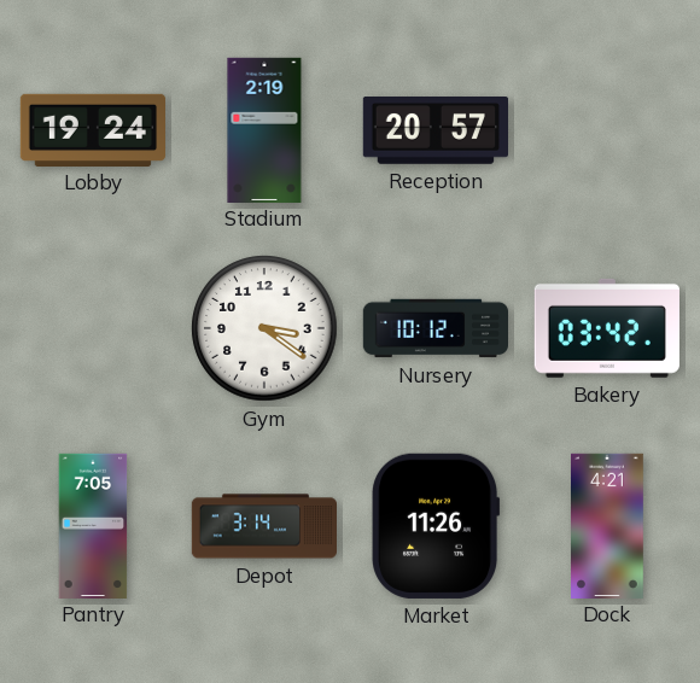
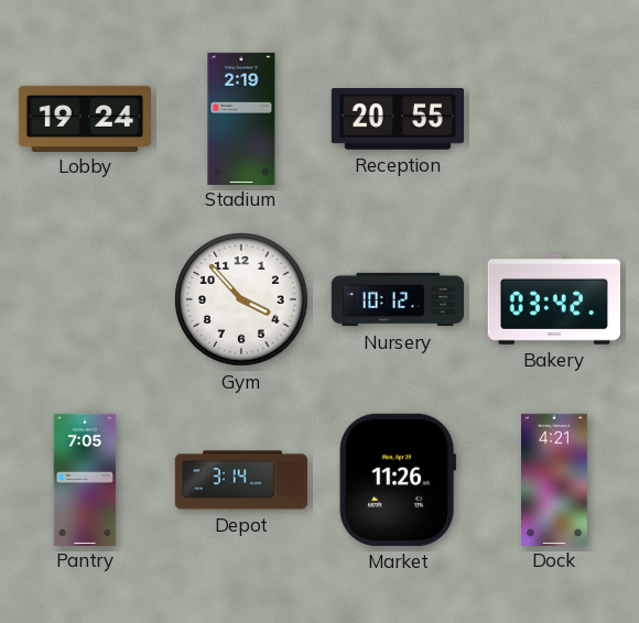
Reception: 20:57 -> 20:55 (397, 120)
Gym: 3:21 -> 3:53 (241, 299)
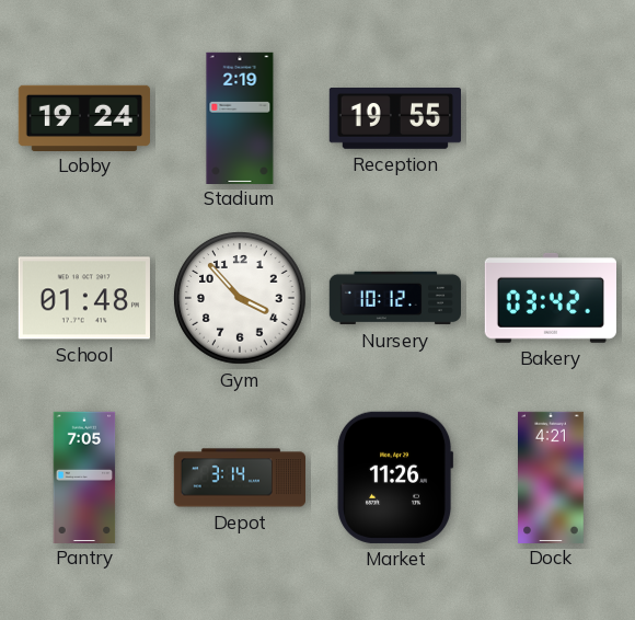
Reception: 20:55 -> 19:55 (394, 119)
School: none -> 01:48 (84, 298)
